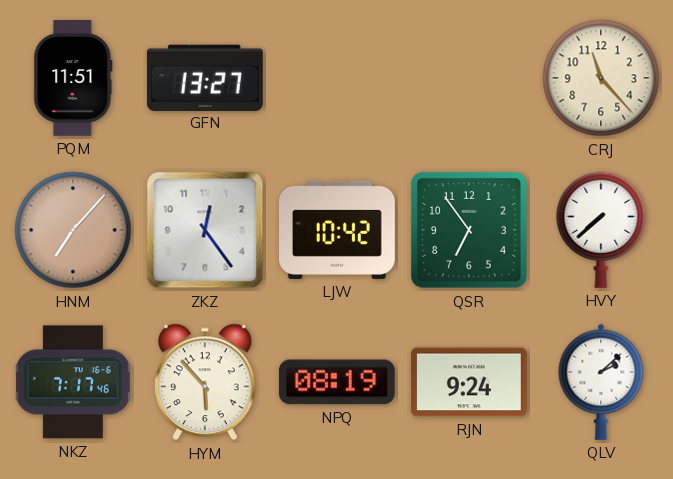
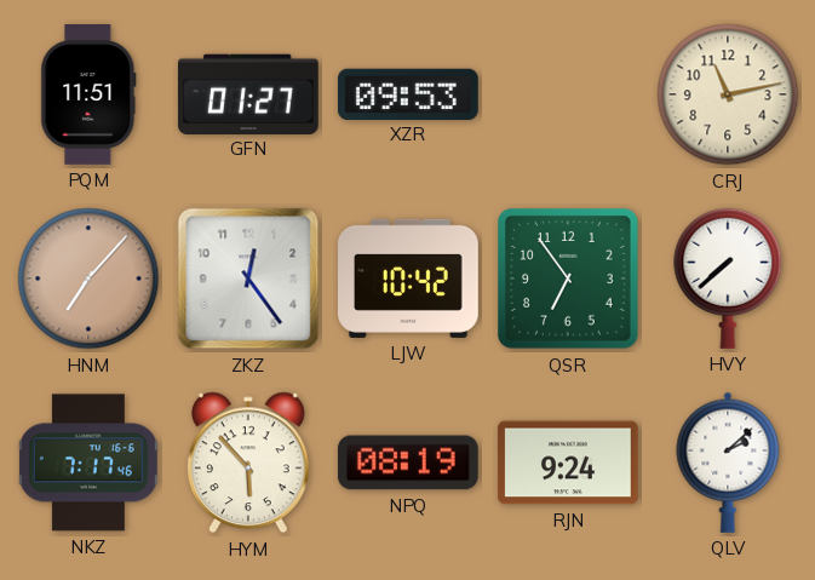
GFN: 13:27 -> 01:27 (248, 93)
XZR: none -> 09:53 (408, 93)
CRJ: 11:23 -> 11:13 (728, 94)
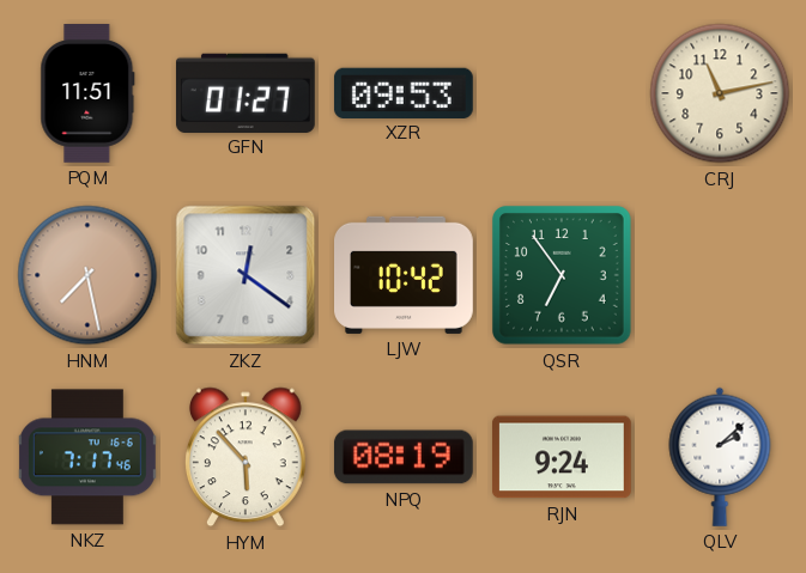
HNM: 7:07 -> 7:28 (87, 275)
ZKZ: 12:24 -> 12:21 (246, 275)
HVY: 7:38 -> none (728, 278)
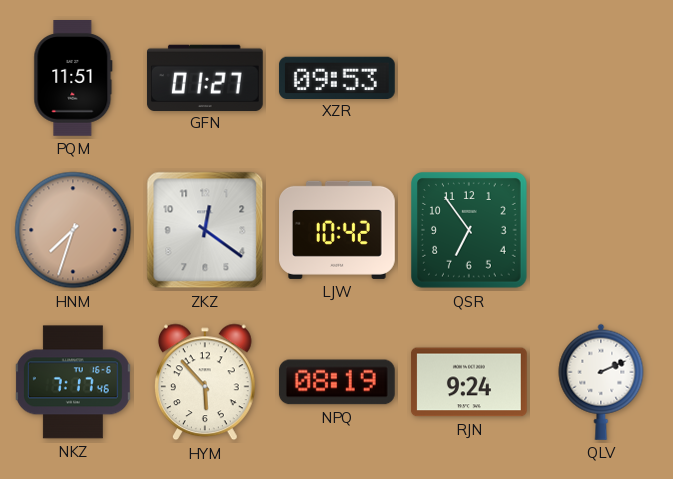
CRJ: 11:13 -> none (720, 93)
HNM: 7:28 -> 7:33 (73, 230)
QLV: 2:08 -> 2:11 (601, 382)
